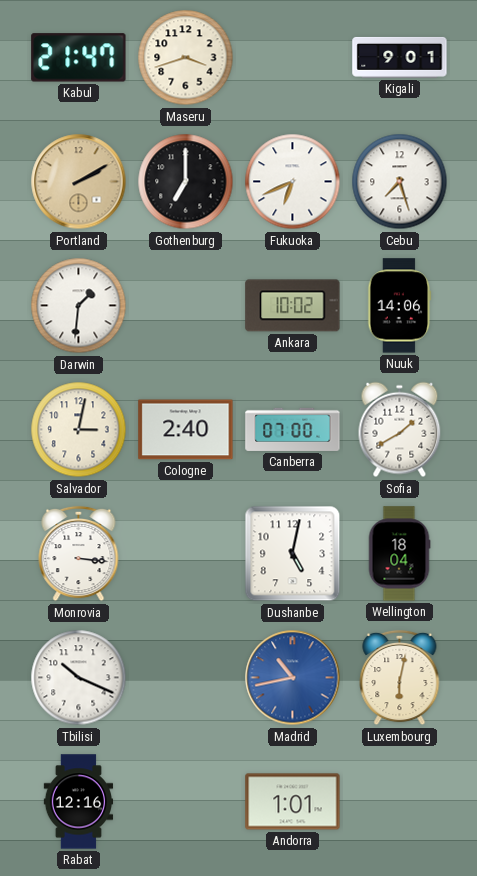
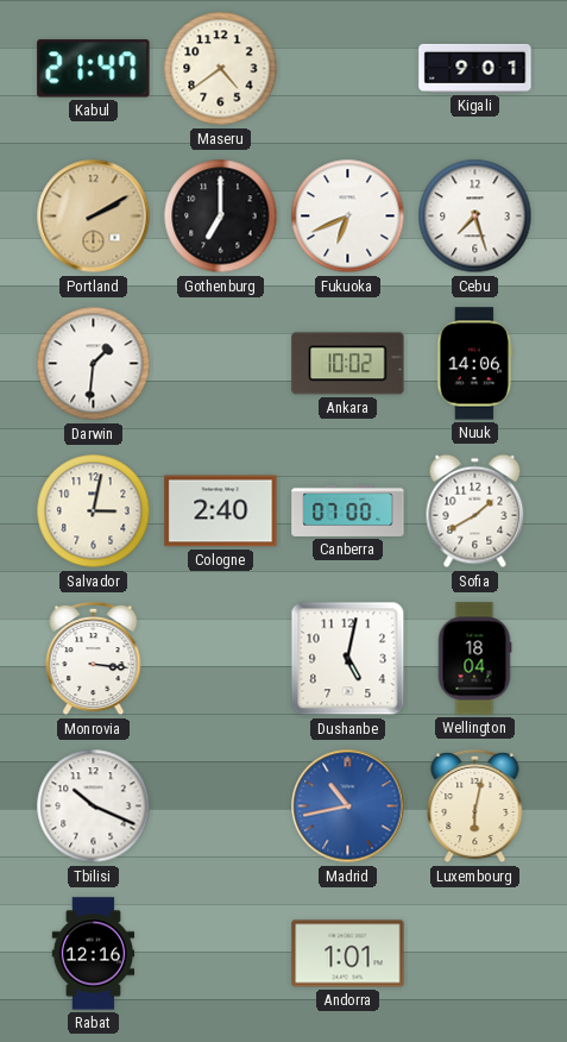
Maseru: 3:42 -> 4:39 (221, 69)
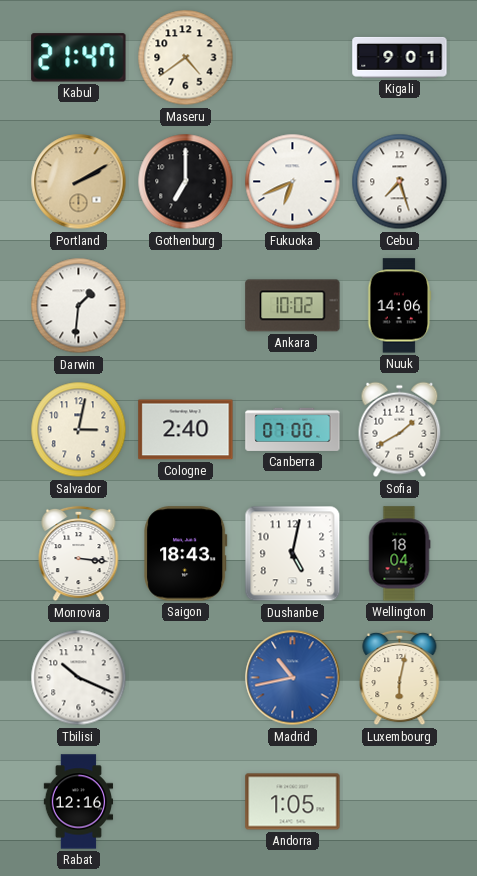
Saigon: none -> 18:43 (186, 554)
Andorra: 1:01 -> 1:05 (293, 802)
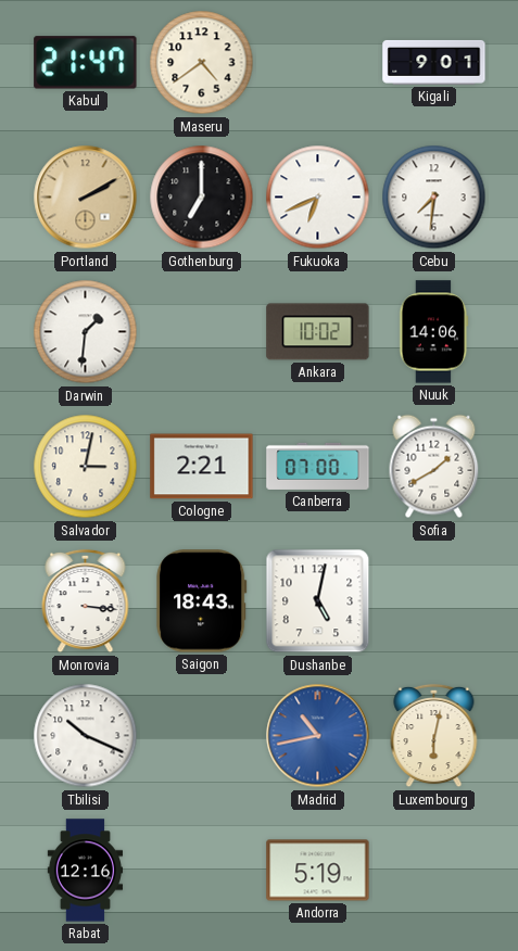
Cebu: 7:27 -> 7:31 (434, 198)
Cologne: 2:40 -> 2:21 (202, 467)
Wellington: 18:04 -> none (399, 554)
Andorra: 1:05 -> 5:19 (318, 871)
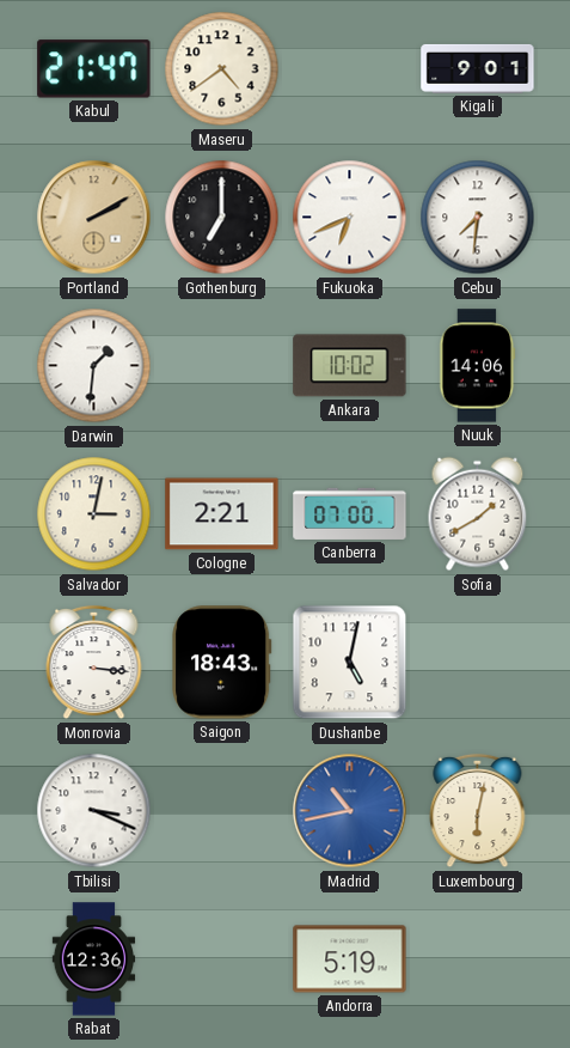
Tbilisi: 10:19 -> 3:19 (94, 811)
Rabat: 12:16 -> 12:36 (94, 959)
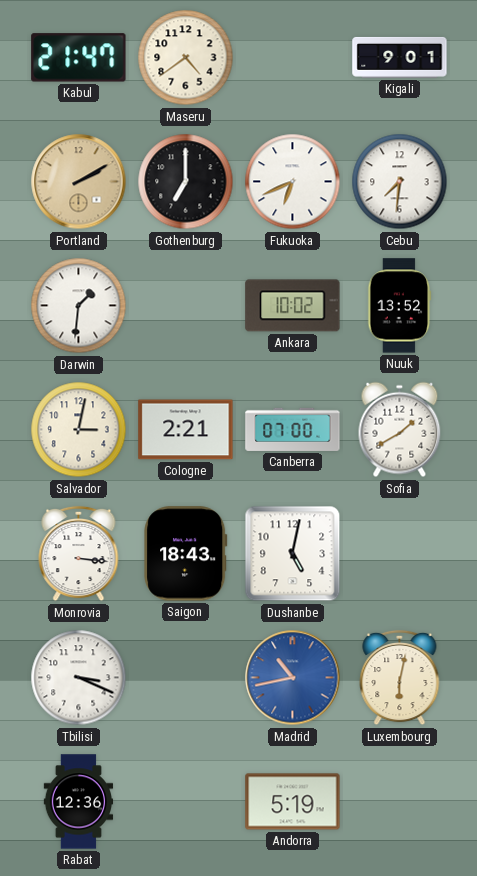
Nuuk: 14:06 -> 13:52 (400, 306)
